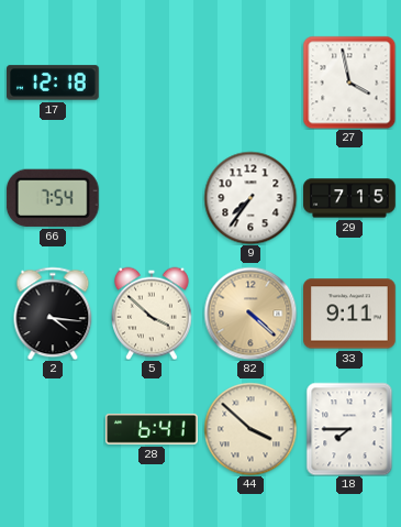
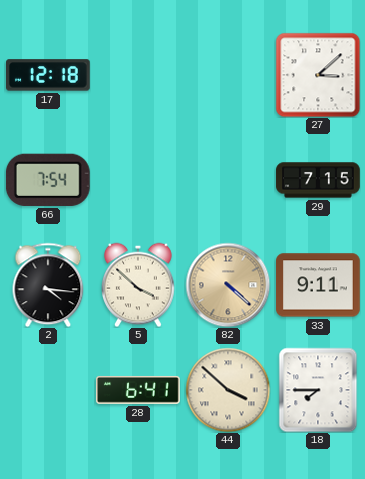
27: 3:58 -> 3:08 (318, 75)
9: 7:36 -> none (250, 198)
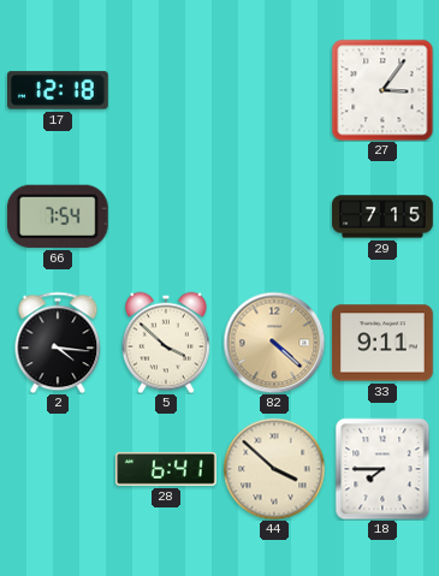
27: 3:08 -> 3:06 (382, 90)
